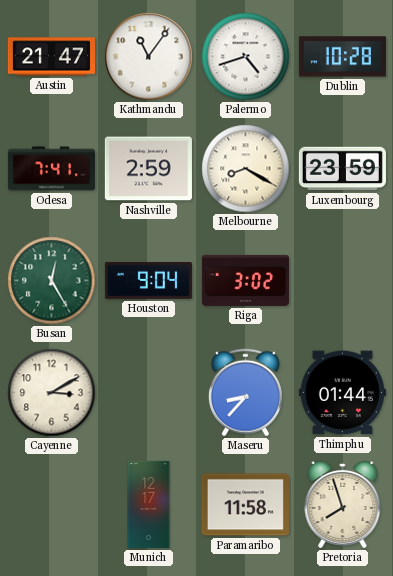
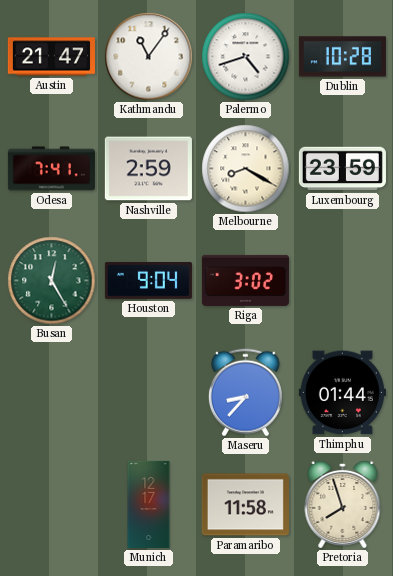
Cayenne: 3:10 -> none (52, 393)
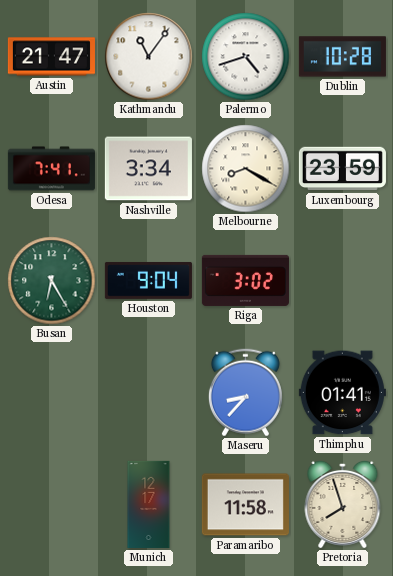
Nashville: 2:59 -> 3:34 (148, 169)
Busan: 12:25 -> 6:25 (52, 281)
Thimphu: 01:44 -> 01:41 (342, 393)
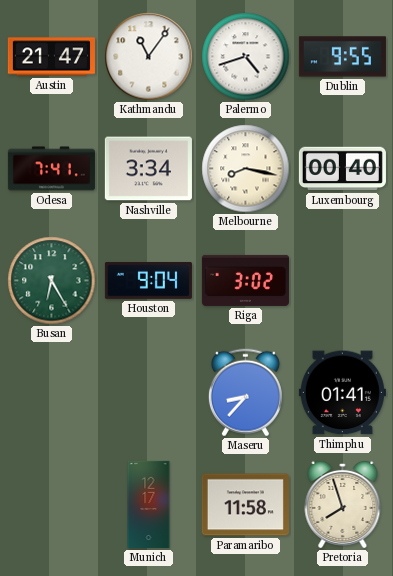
Dublin: 10:28 -> 9:55 (342, 57)
Melbourne: 8:20 -> 8:17 (246, 169)
Luxembourg: 23:59 -> 00:40 (342, 169)
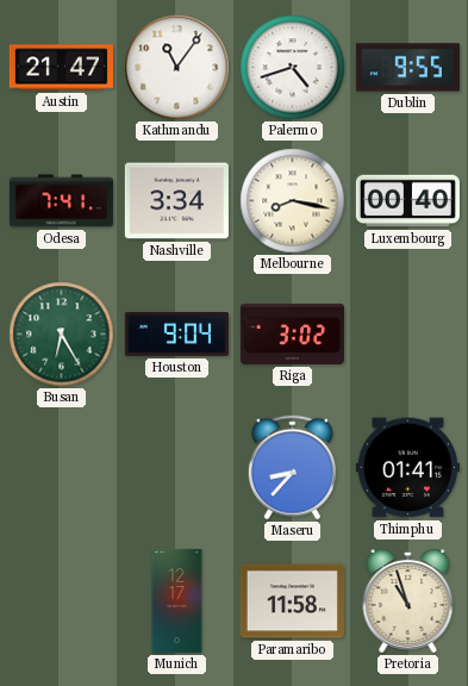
Pretoria: 7:57 -> 10:57 (408, 600)
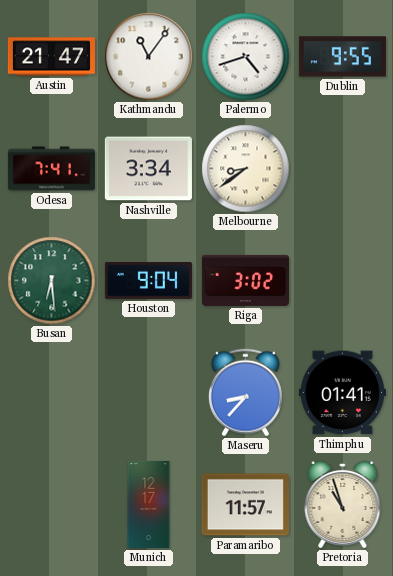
Melbourne: 8:17 -> 8:39 (246, 169)
Luxembourg: 00:40 -> none (407, 201)
Busan: 6:25 -> 6:29 (52, 281)
Paramaribo: 11:58 -> 11:57 (245, 505)
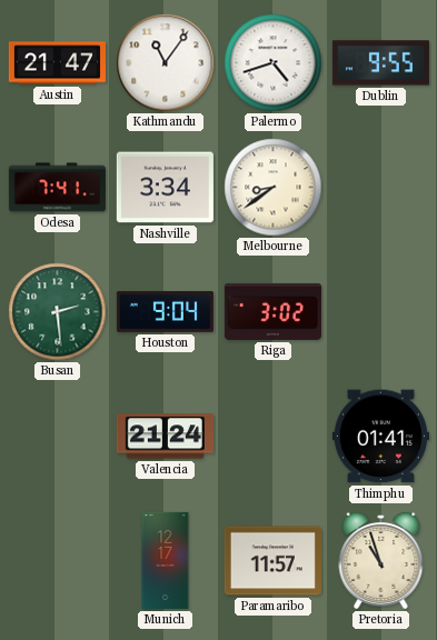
Busan: 6:29 -> 2:29 (58, 312)
Valencia: none -> 21:24 (165, 437)
Maseru: 8:37 -> none (245, 393)
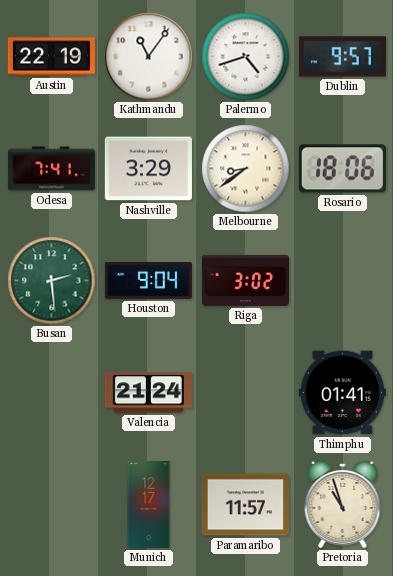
Austin: 21:47 -> 22:19 (51, 57)
Dublin: 9:55 -> 9:57 (342, 57)
Nashville: 3:34 -> 3:29 (148, 169)
Rosario: none -> 18:06 (342, 169)
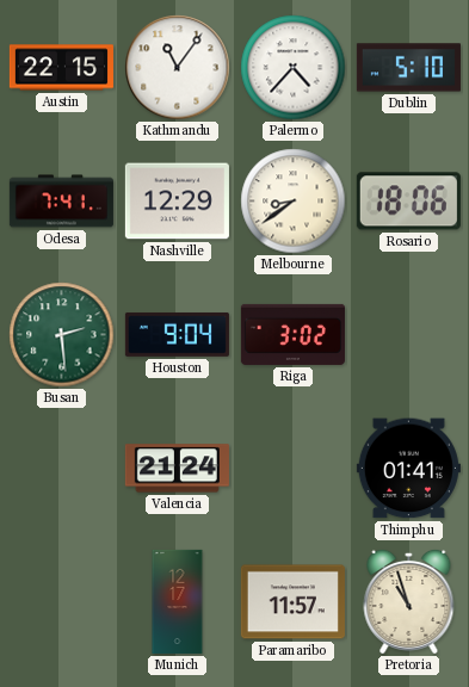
Austin: 22:19 -> 22:15 (61, 68)
Palermo: 4:42 -> 4:37 (294, 68)
Dublin: 9:57 -> 5:10 (408, 68)
Nashville: 3:29 -> 12:29 (177, 202)
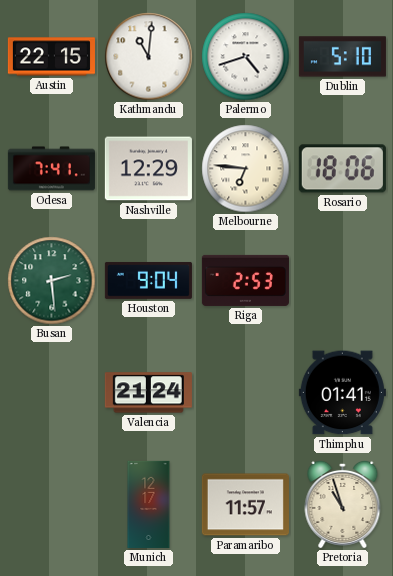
Kathmandu: 11:06 -> 11:01 (149, 57)
Palermo: 4:37 -> 4:42 (246, 57)
Melbourne: 8:39 -> 6:46 (246, 169)
Riga: 3:02 -> 2:53 (245, 280)
